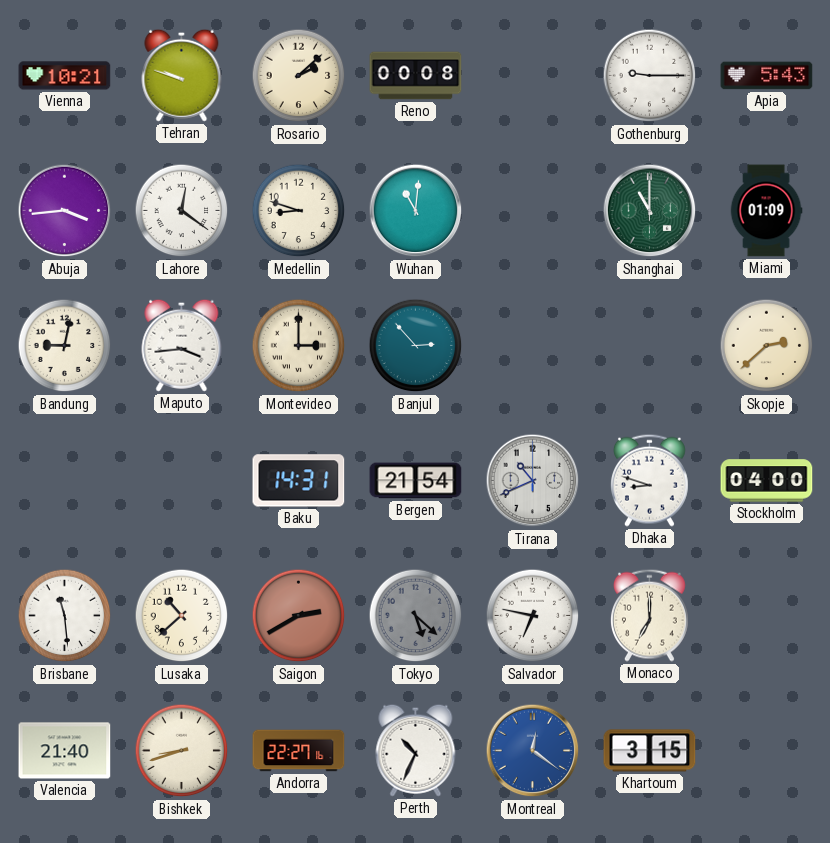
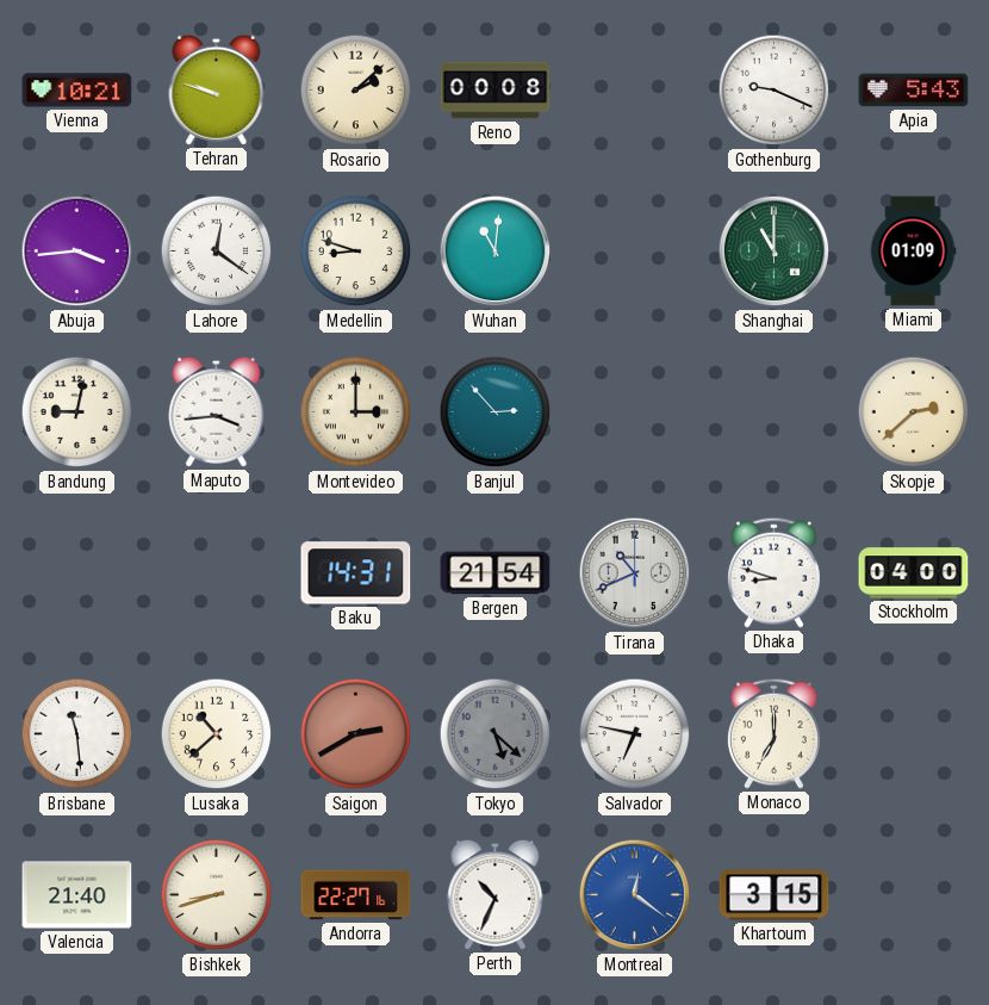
Gothenburg: 9:15 -> 9:19 (775, 91)
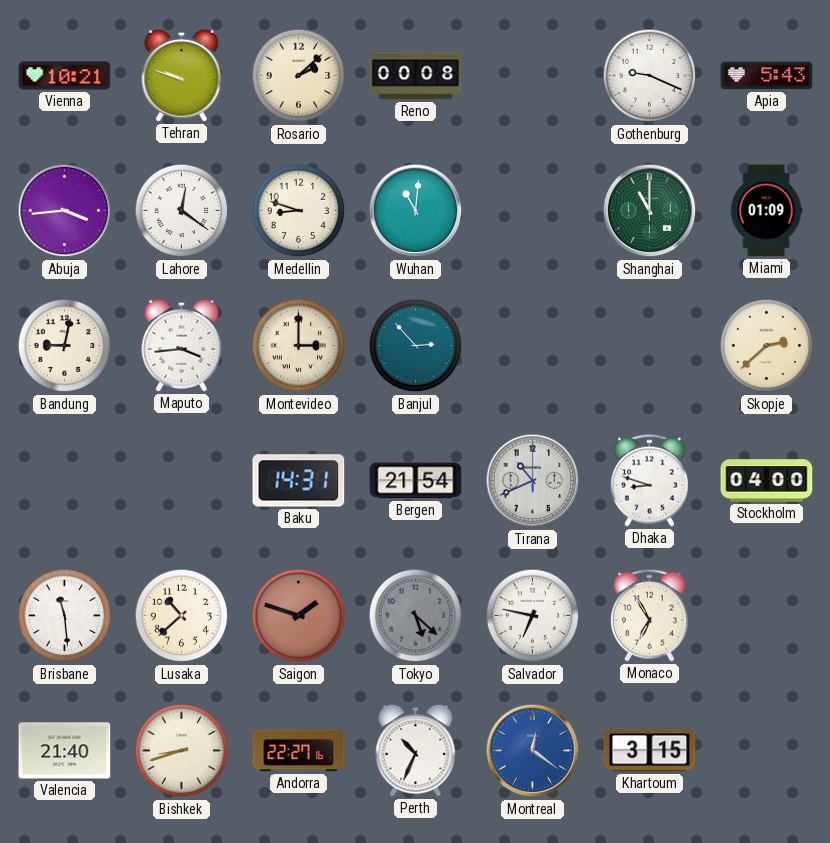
Saigon: 2:40 -> 1:48 (299, 616)
Monaco: 7:00 -> 6:55 (649, 615)
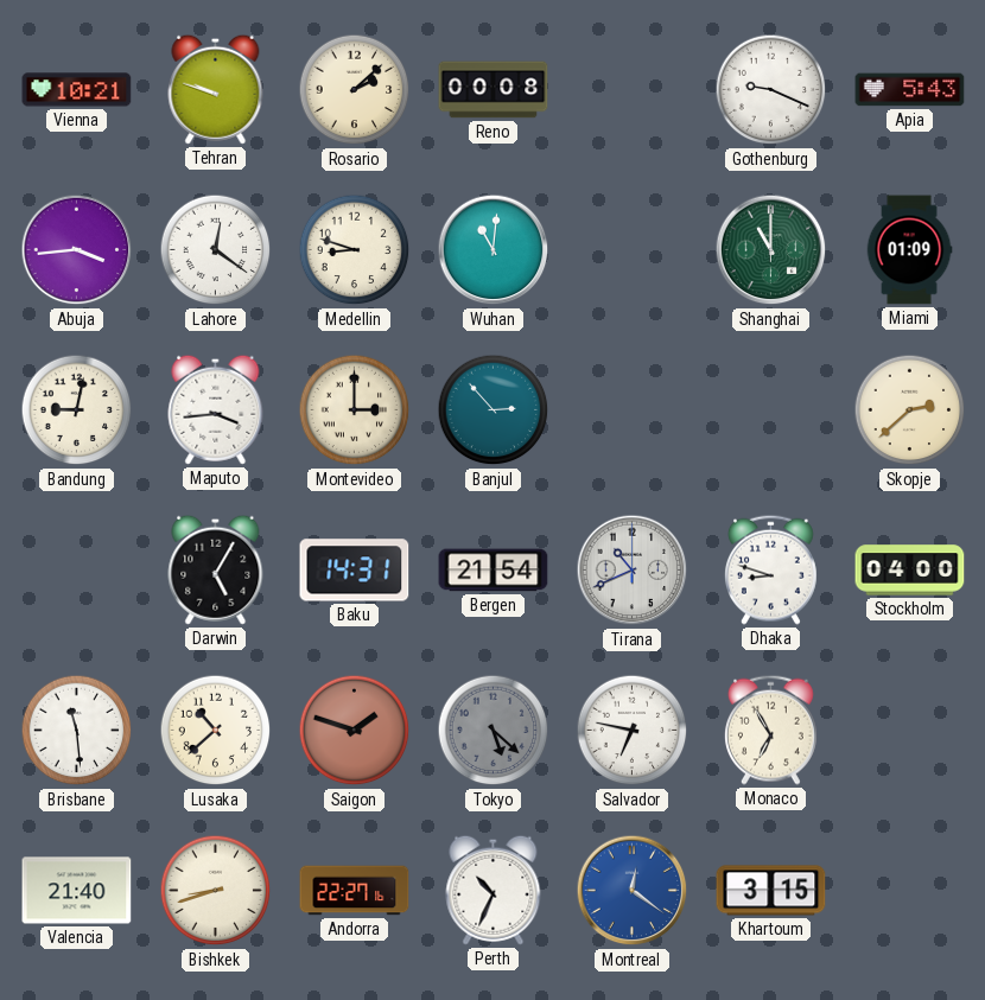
Darwin: none -> 5:05 (216, 569)
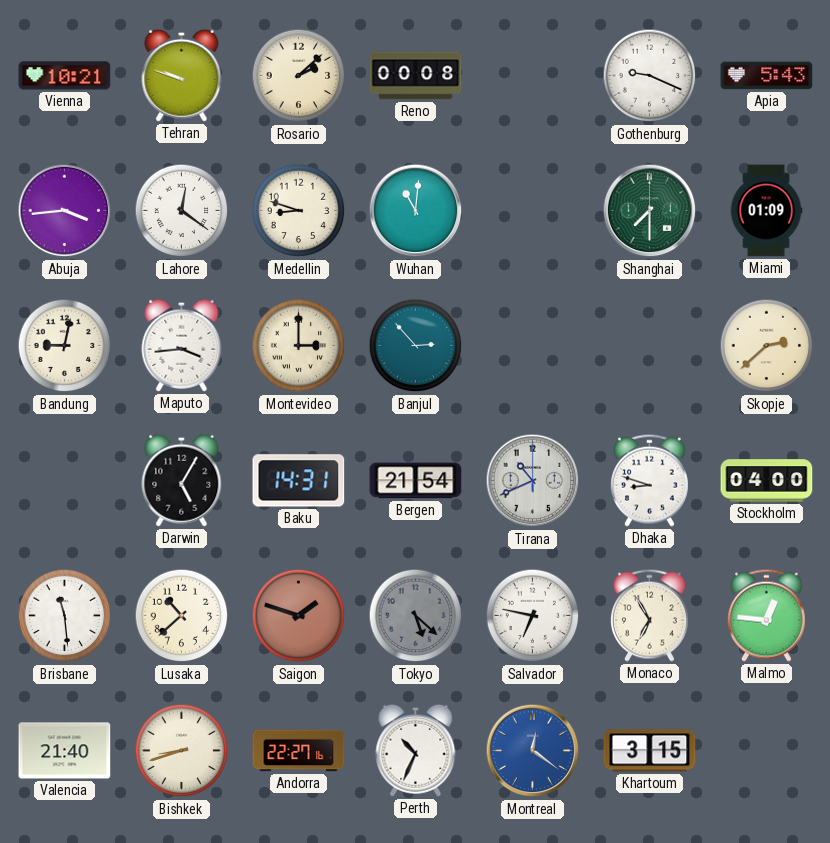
Shanghai: 11:00 -> 7:30 (650, 211)
Malmo: none -> 12:46 (766, 615)
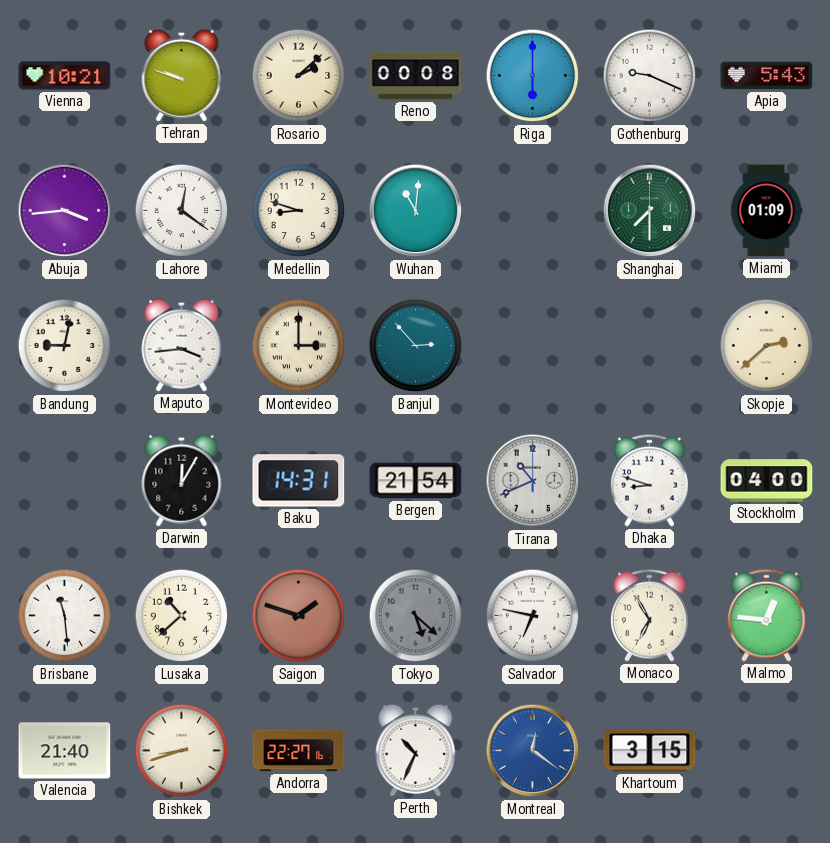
Riga: none -> 6:00 (533, 76)
Darwin: 5:05 -> 12:05 (182, 480)
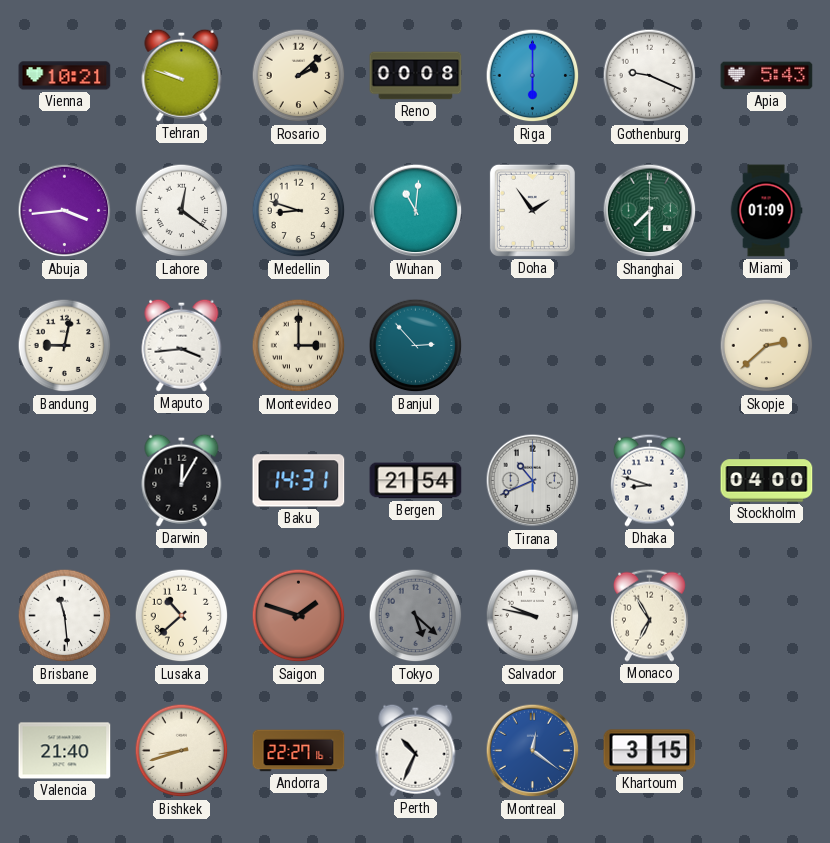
Doha: none -> 1:54 (532, 210)
Salvador: 6:47 -> 9:47 (533, 616)
Malmo: 12:46 -> none (766, 615)
